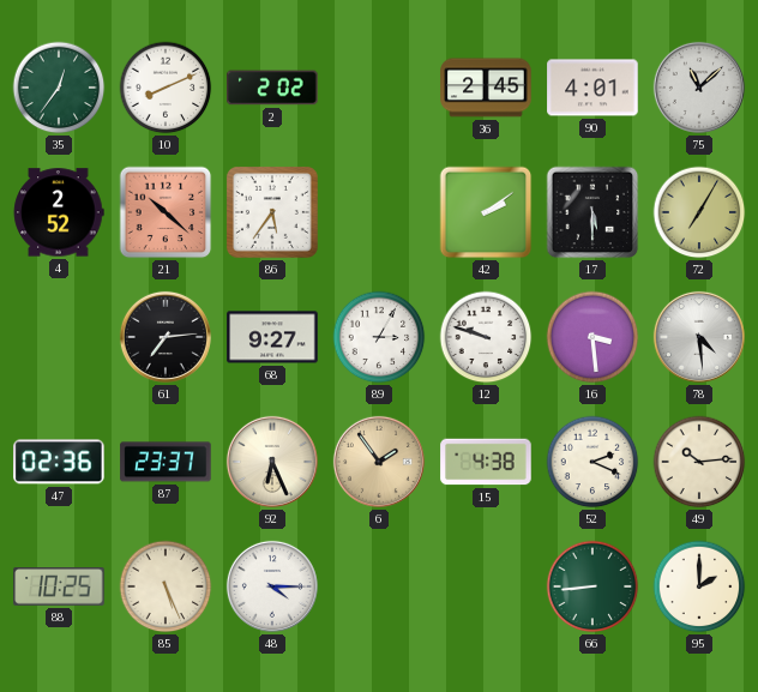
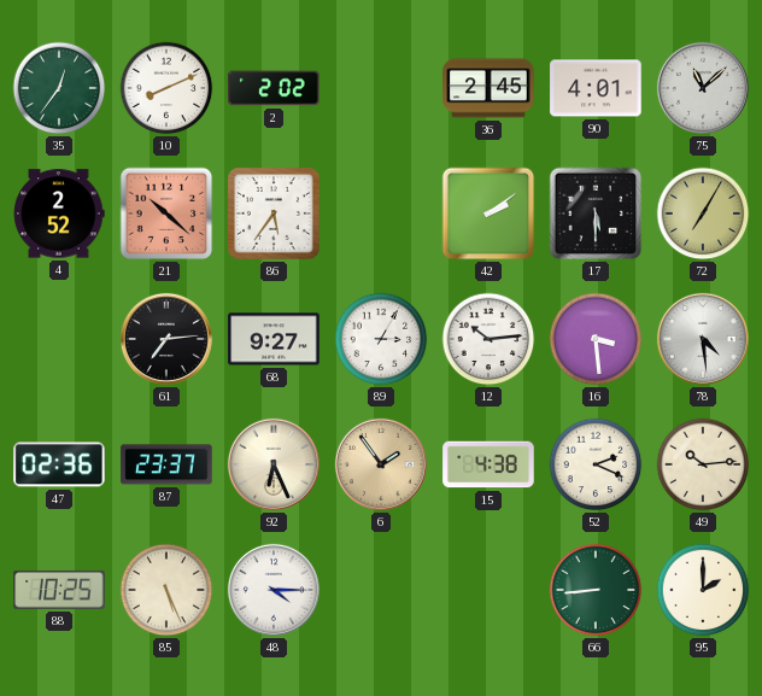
12: 9:48 -> 10:14 (488, 339)
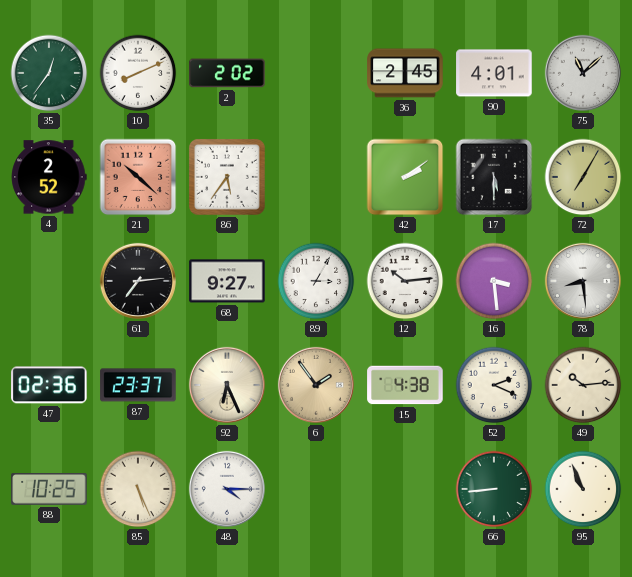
78: 4:29 -> 8:29 (583, 281)
95: 2:00 -> 10:56 (583, 489)
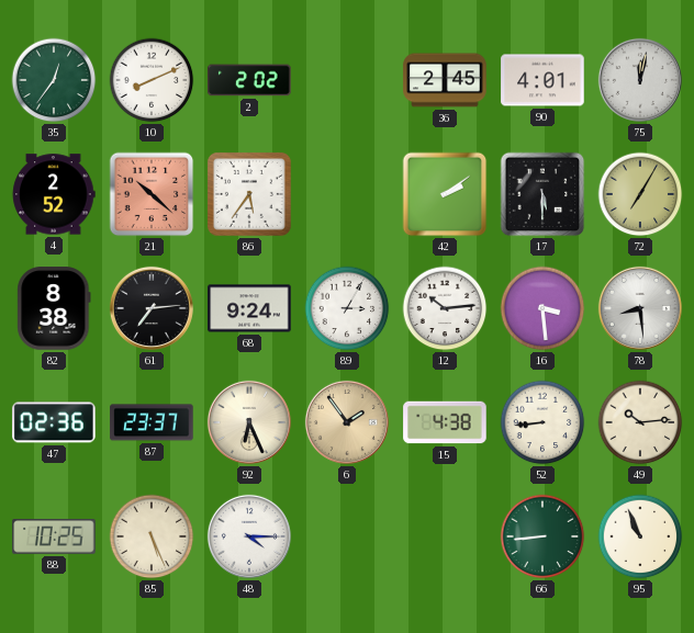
75: 11:08 -> 12:02 (640, 80)
82: none -> 8:38 (54, 308)
68: 9:27 -> 9:24 (249, 308)
52: 2:19 -> 8:44 (542, 422)
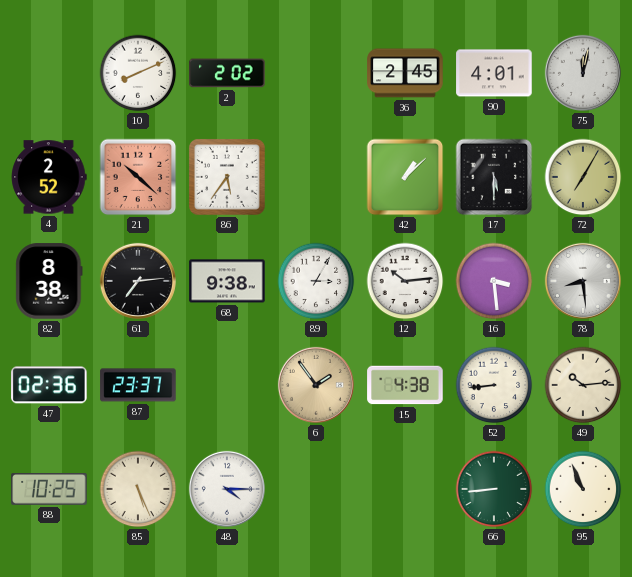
35: 12:36 -> none (54, 80)
42: 2:09 -> 1:08 (405, 177)
68: 9:24 -> 9:38 (227, 281)
92: 6:26 -> none (249, 422)
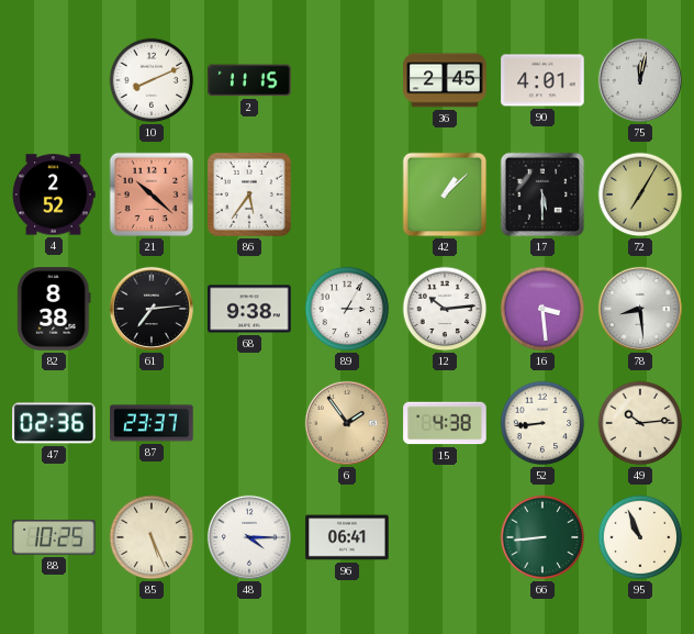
2: 2:02 -> 11:15 (249, 80)
96: none -> 06:41 (347, 537)
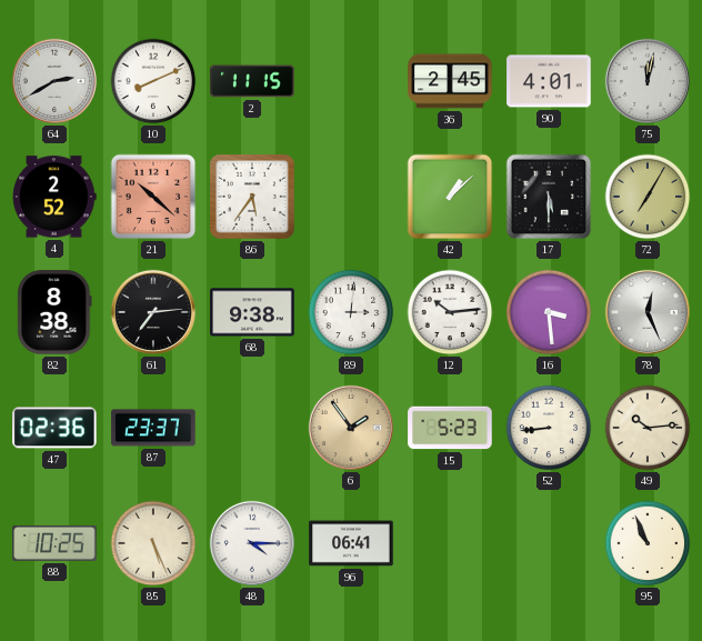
64: none -> 2:40 (54, 81)
89: 3:05 -> 3:01 (351, 312)
78: 8:29 -> 12:26 (648, 312)
15: 4:38 -> 5:23 (450, 428)
66: 8:44 -> none (542, 537)
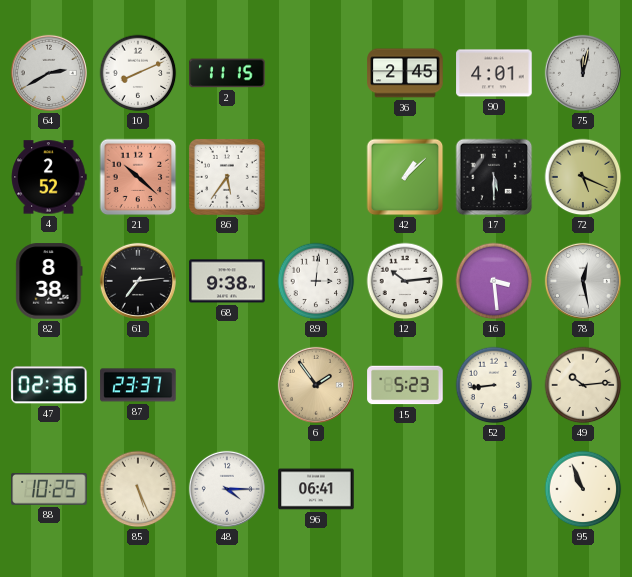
72: 7:05 -> 5:19 (583, 177)
78: 12:26 -> 12:28 (583, 281)
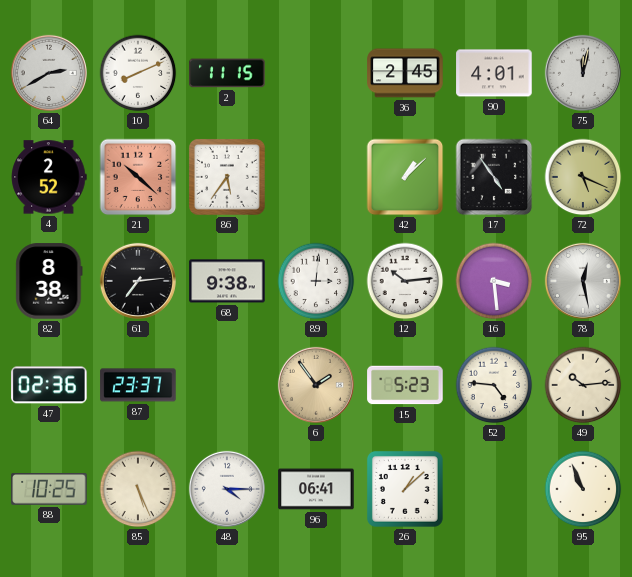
17: 5:30 -> 4:54 (494, 177)
52: 8:44 -> 4:46 (494, 385)
26: none -> 1:08 (405, 489)
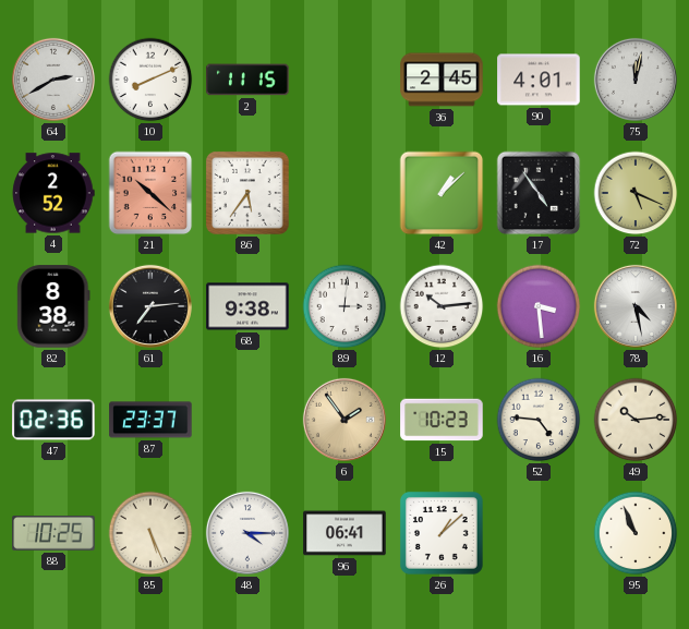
78: 12:28 -> 4:28 (636, 306)
15: 5:23 -> 10:23 (442, 420)
